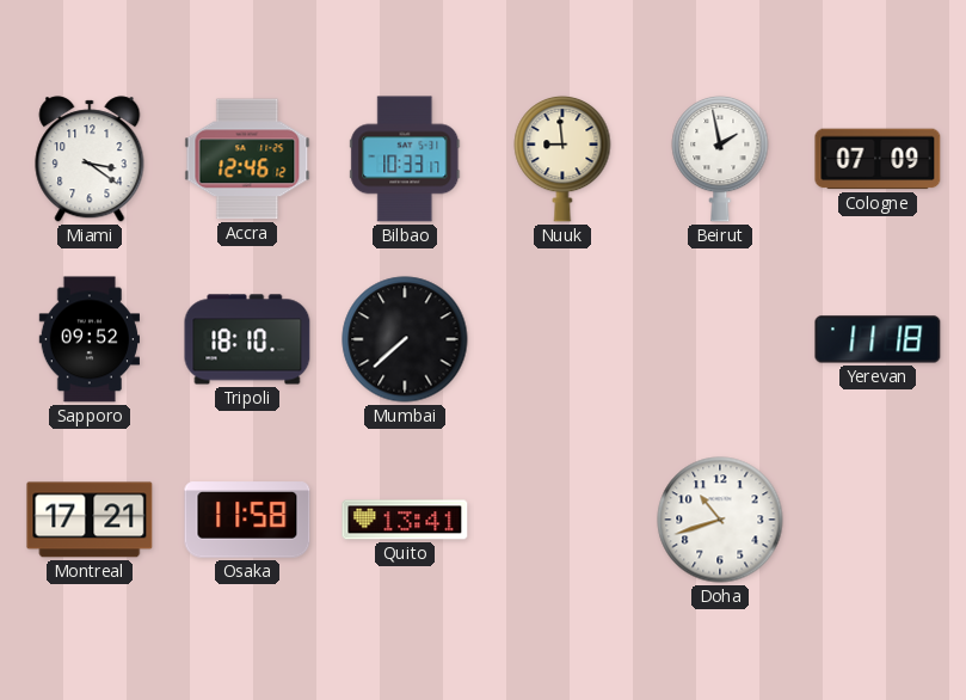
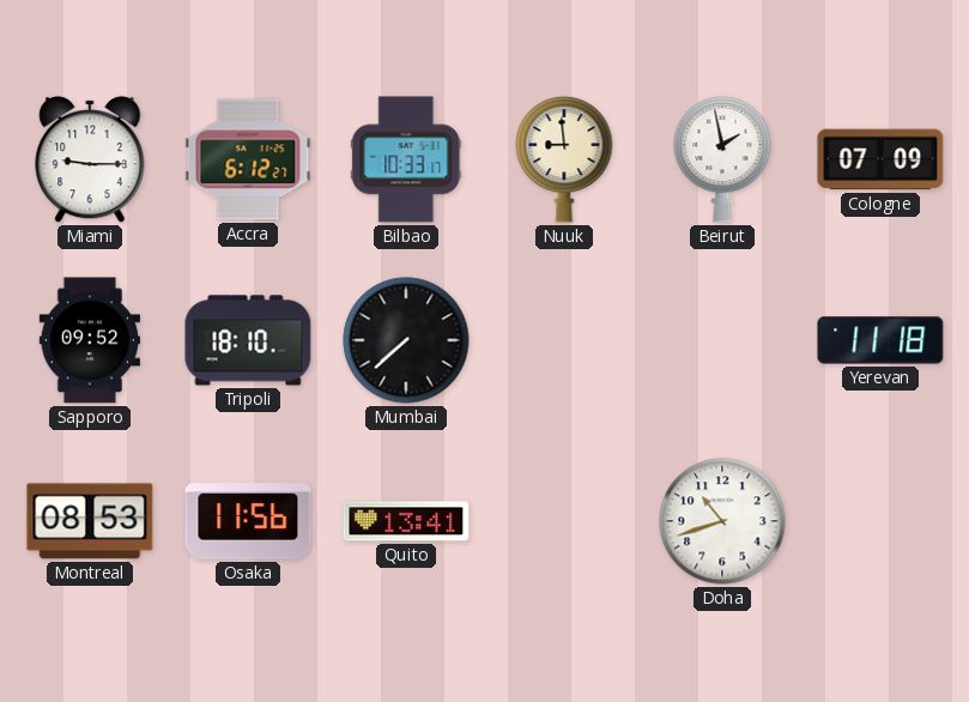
Miami: 3:21 -> 9:15 (90, 159)
Accra: 12:46 -> 6:12 (248, 159)
Montreal: 17:21 -> 08:53 (90, 521)
Osaka: 11:58 -> 11:56 (248, 521)
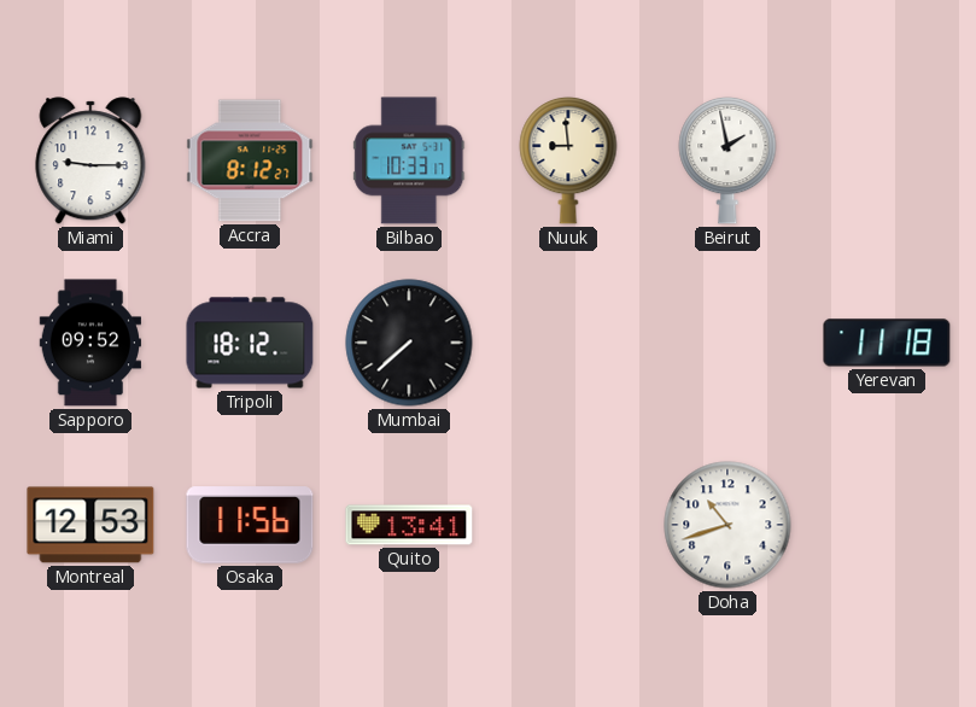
Accra: 6:12 -> 8:12 (250, 160)
Cologne: 07:09 -> none (880, 159)
Tripoli: 18:10 -> 18:12 (250, 343)
Montreal: 08:53 -> 12:53 (90, 525)
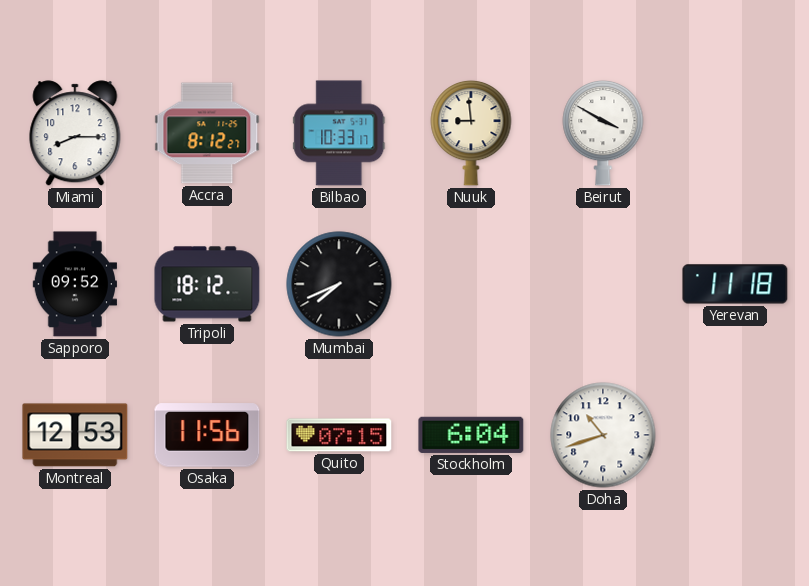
Miami: 9:15 -> 8:15 (75, 133)
Beirut: 1:58 -> 3:50 (603, 133)
Mumbai: 7:38 -> 7:41 (339, 284)
Quito: 13:41 -> 07:15 (339, 435)
Stockholm: none -> 6:04 (471, 435)
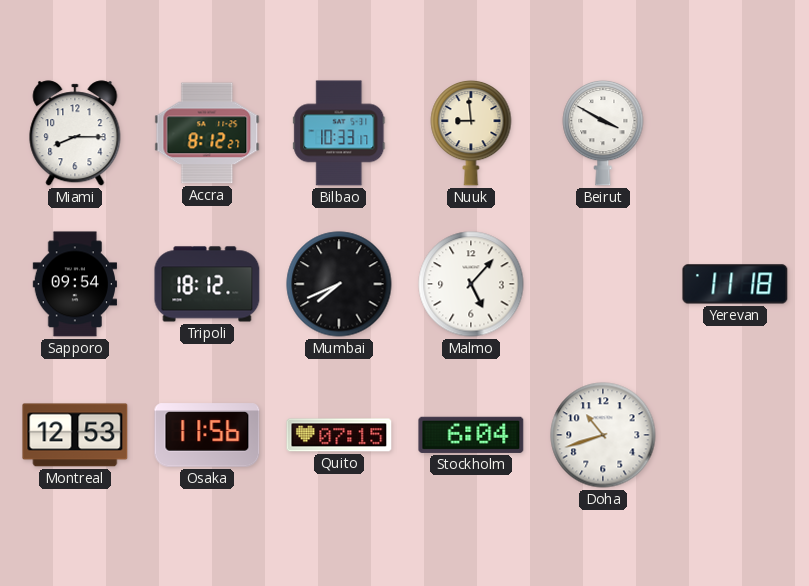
Sapporo: 09:52 -> 09:54 (74, 284)
Malmo: none -> 5:07 (471, 284)
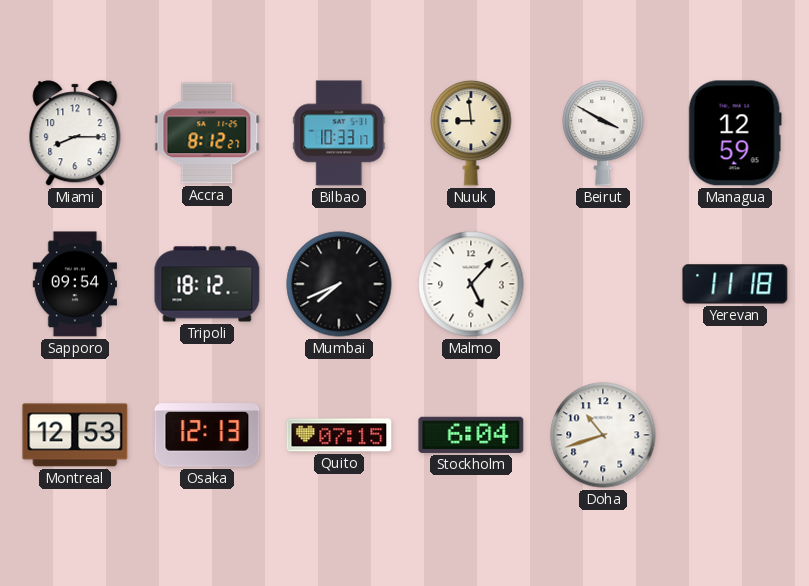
Managua: none -> 12:59 (735, 133)
Osaka: 11:56 -> 12:13 (207, 435)
